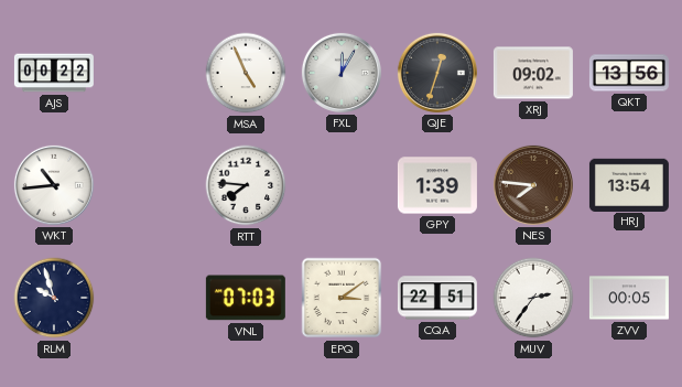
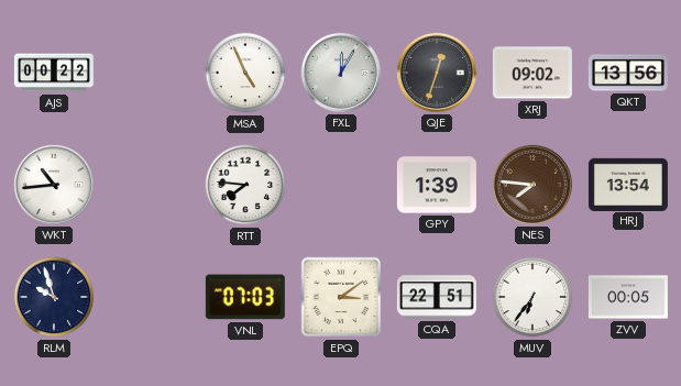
MUV: 2:36 -> 6:36 (532, 297)
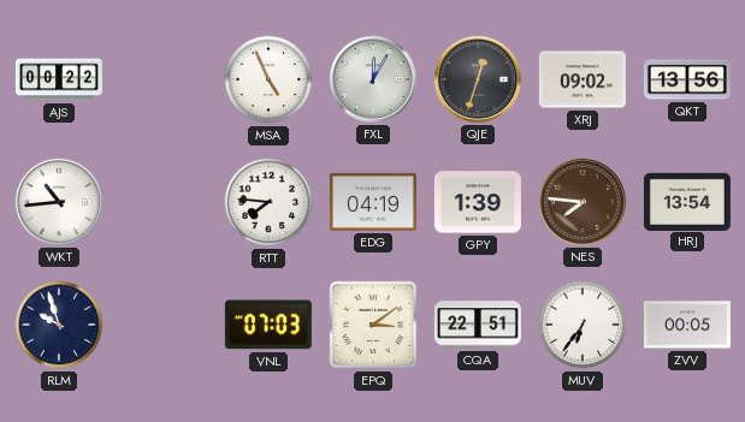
EDG: none -> 04:19 (373, 202)
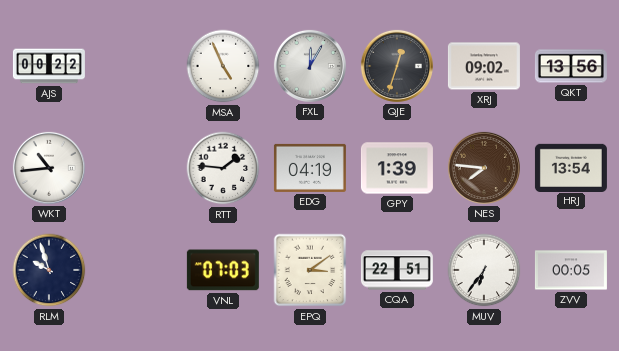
RTT: 7:46 -> 1:46 (223, 168)
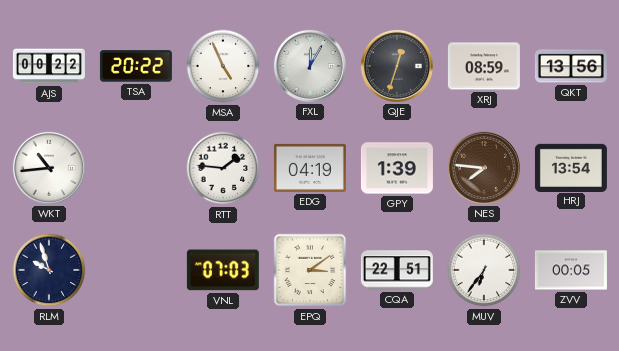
TSA: none -> 20:22 (136, 66)
XRJ: 09:02 -> 08:59 (484, 66)
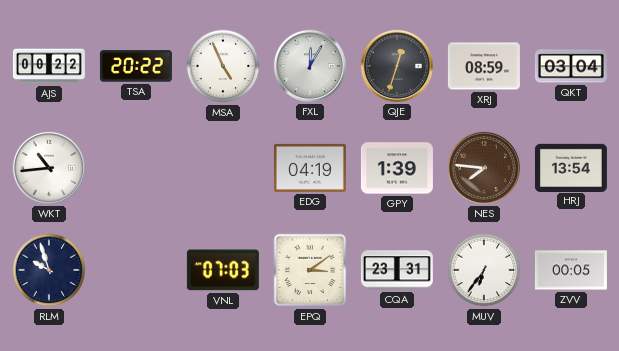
QKT: 13:56 -> 03:04 (571, 66)
RTT: 1:46 -> none (223, 168)
CQA: 22:51 -> 23:31 (397, 270)
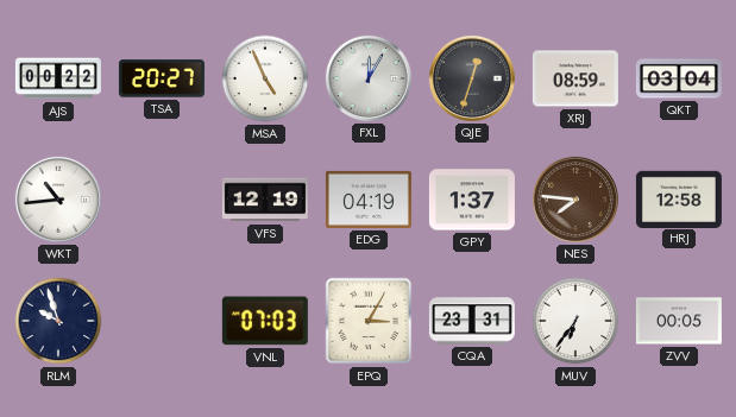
TSA: 20:22 -> 20:27 (162, 78)
VFS: none -> 12:19 (265, 200)
GPY: 1:39 -> 1:37 (472, 200)
HRJ: 13:54 -> 12:58 (679, 198)
EPQ: 3:09 -> 3:05 (369, 321)
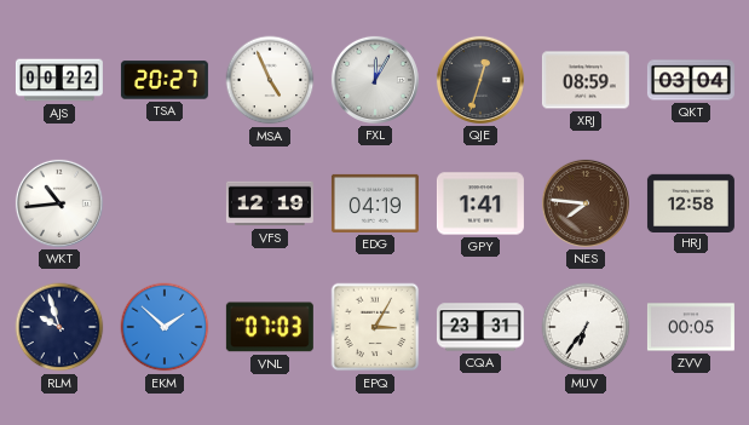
GPY: 1:37 -> 1:41 (480, 203)
EKM: none -> 1:52 (165, 327)
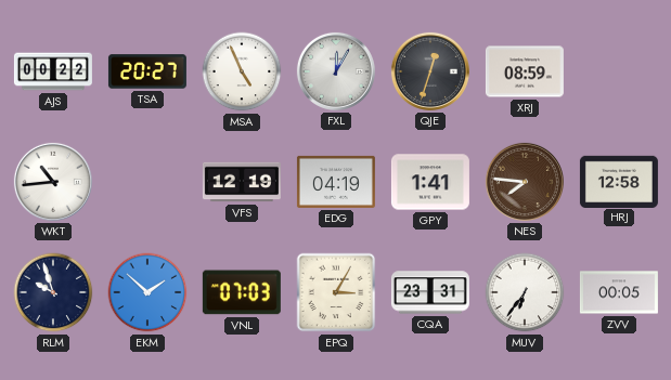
QKT: 03:04 -> none (691, 80)
